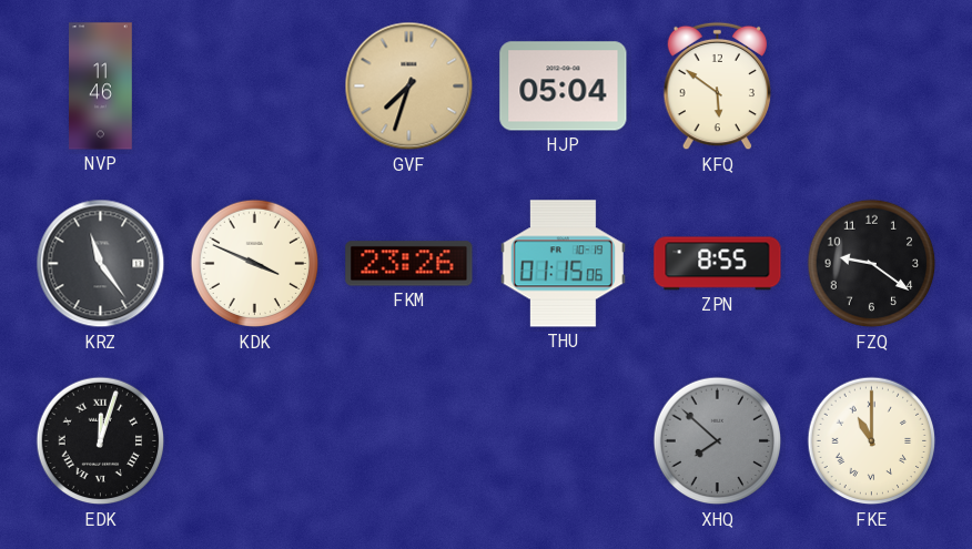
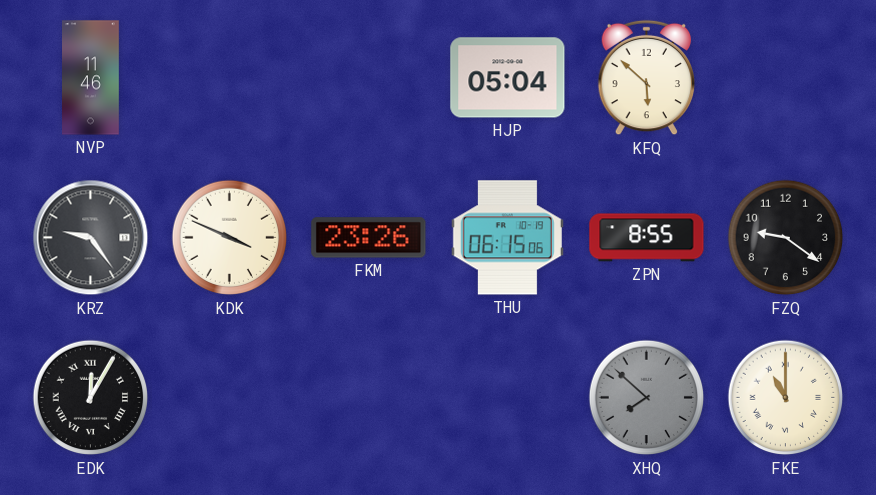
GVF: 7:33 -> none (409, 87)
KFQ: 5:51 -> 5:52 (647, 78)
KRZ: 11:24 -> 9:24 (91, 238)
THU: 01:15 -> 06:15 (507, 238)
EDK: 12:03 -> 12:05 (91, 398)
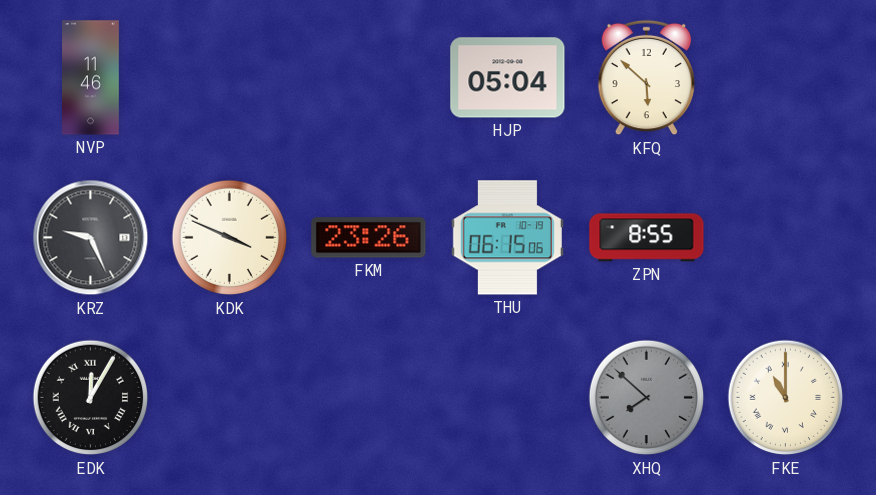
KRZ: 9:24 -> 9:26 (91, 238)
FZQ: 9:21 -> none (786, 238)
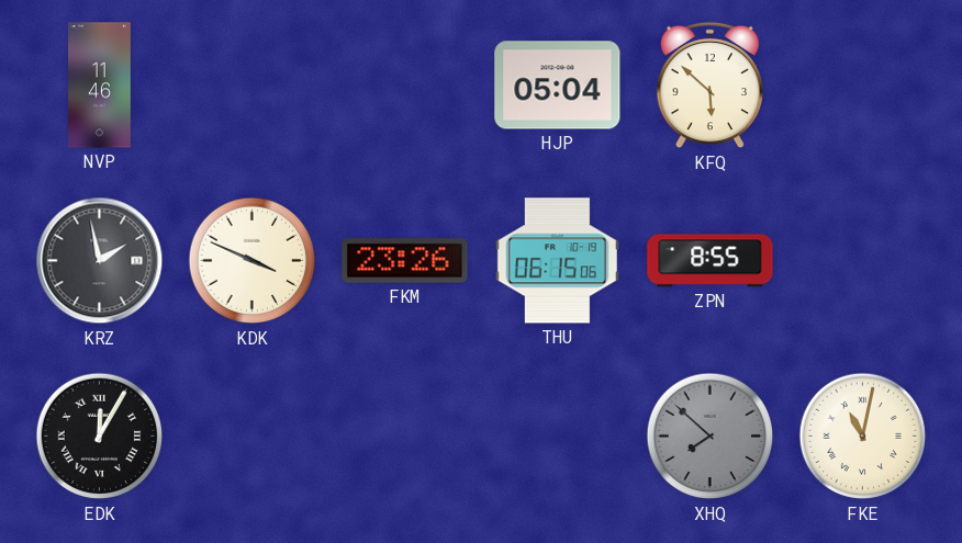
KRZ: 9:26 -> 1:58 (100, 261)
FKE: 11:00 -> 11:02 (863, 437)
